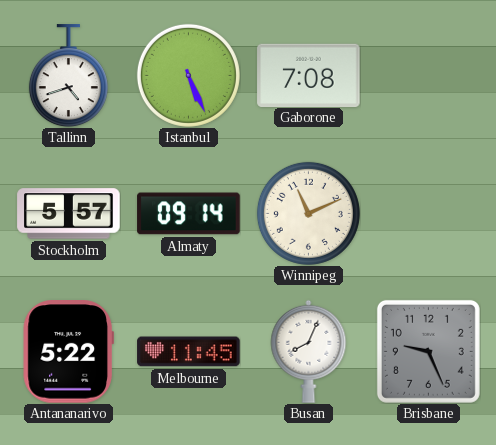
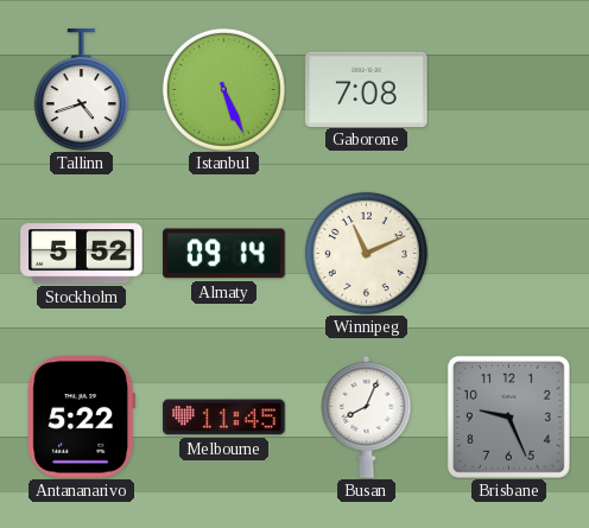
Stockholm: 5:57 -> 5:52 (82, 254)
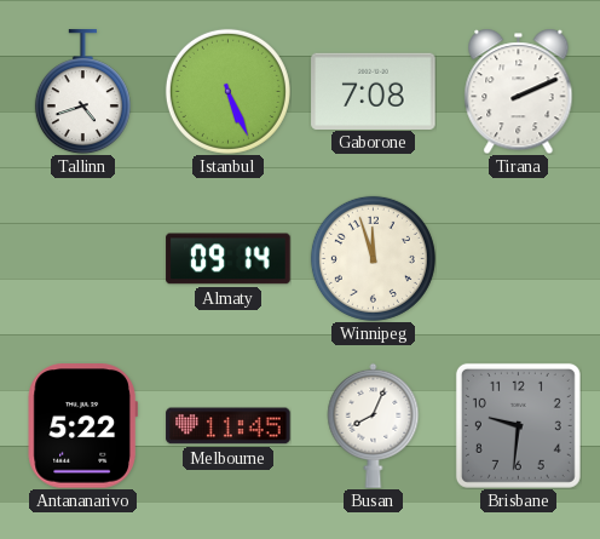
Tirana: none -> 2:11 (519, 91)
Stockholm: 5:52 -> none (82, 254)
Winnipeg: 11:11 -> 11:57 (373, 258)
Brisbane: 9:26 -> 9:31 (518, 425)
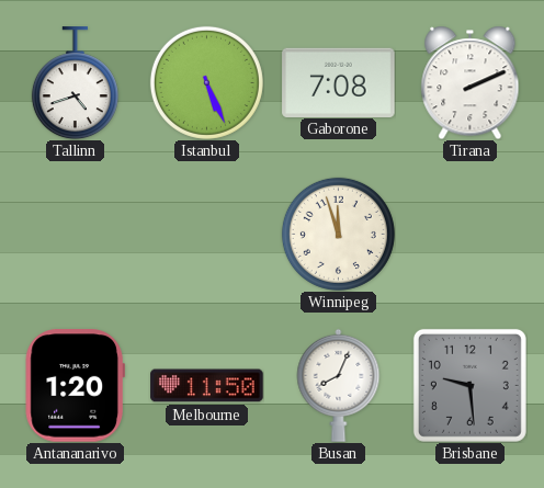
Almaty: 09:14 -> none (229, 259)
Antananarivo: 5:22 -> 1:20 (75, 386)
Melbourne: 11:45 -> 11:50 (207, 386)
Brisbane: 9:31 -> 9:29 (469, 385)
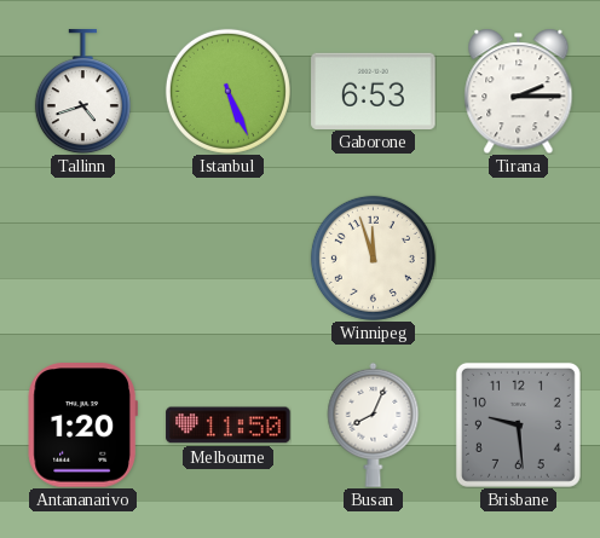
Gaborone: 7:08 -> 6:53 (374, 91)
Tirana: 2:11 -> 2:15 (519, 91)
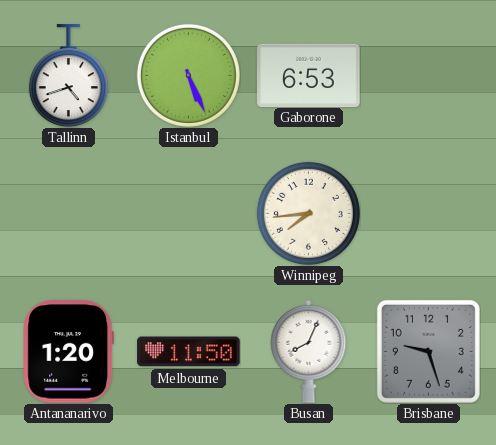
Tirana: 2:15 -> none (519, 91)
Winnipeg: 11:57 -> 7:44 (308, 213)
Brisbane: 9:29 -> 9:27 (428, 351)
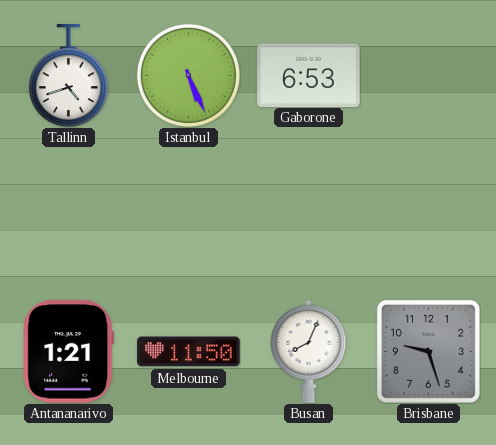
Winnipeg: 7:44 -> none (308, 213)
Antananarivo: 1:20 -> 1:21 (68, 352)
